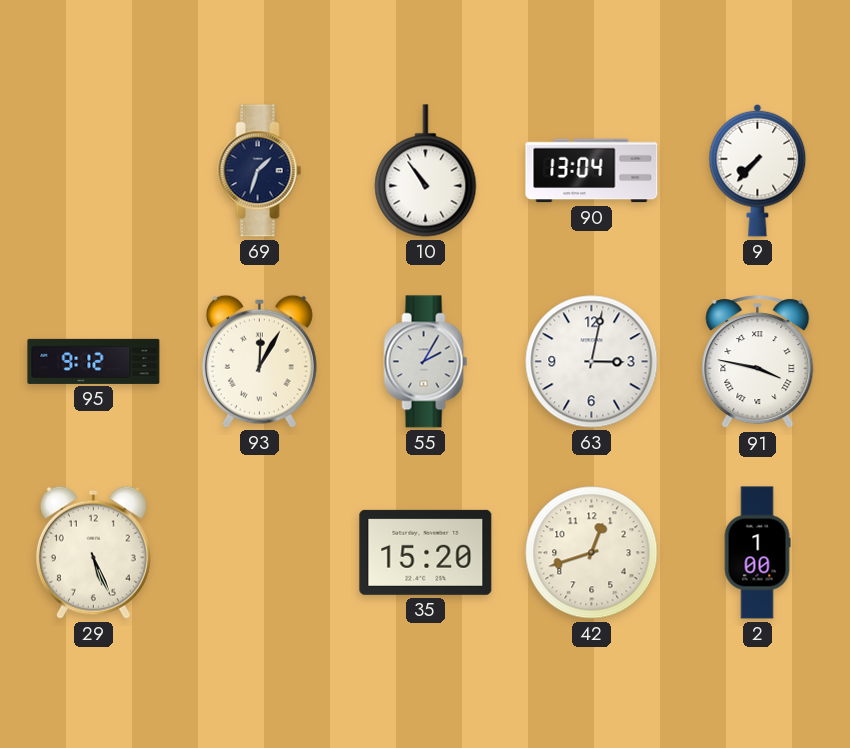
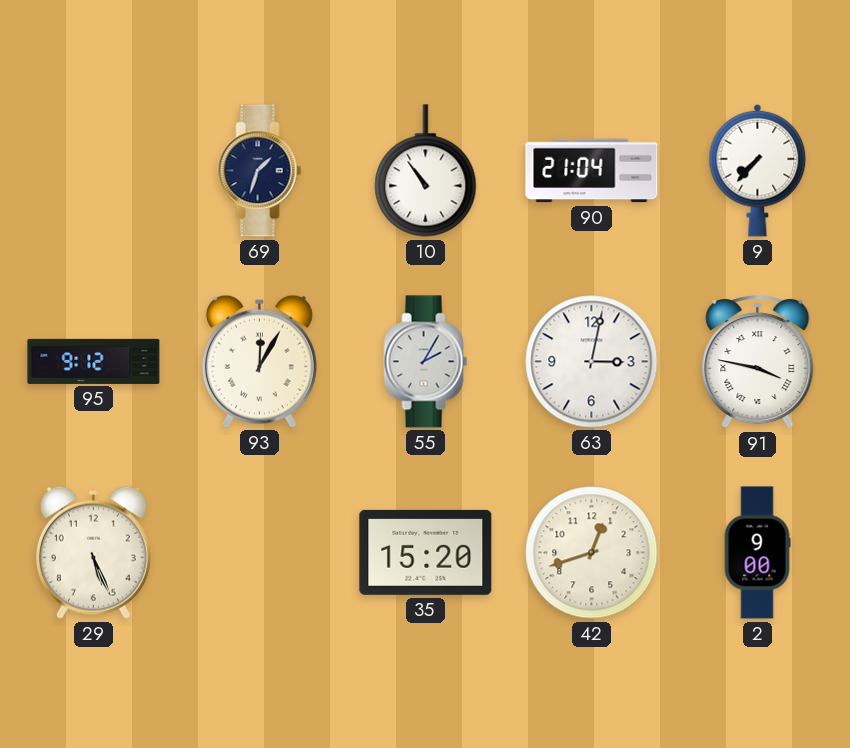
90: 13:04 -> 21:04 (592, 171)
2: 1:00 -> 9:00 (757, 553)
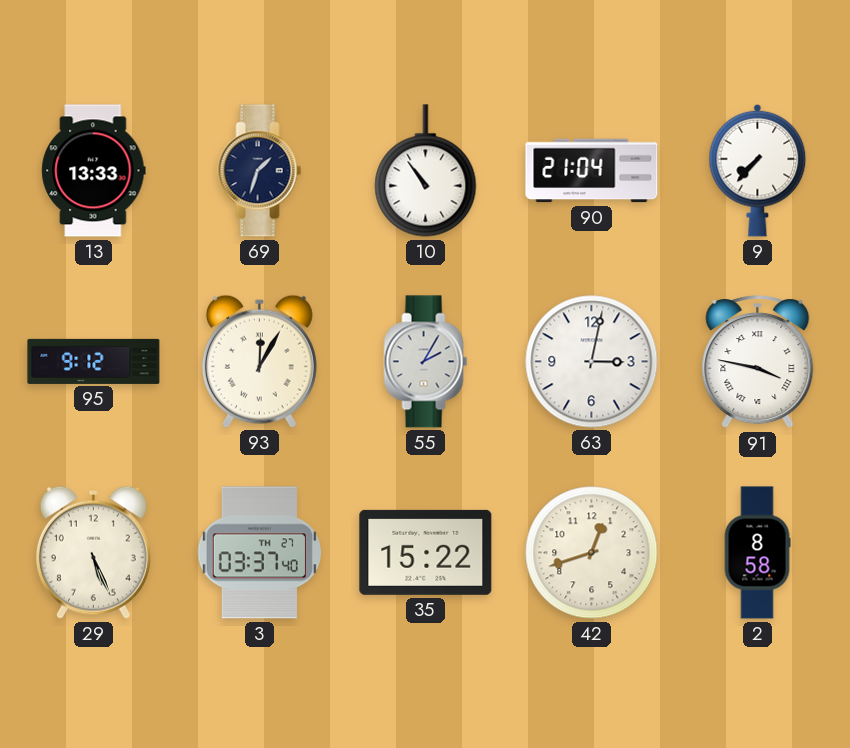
13: none -> 13:33 (94, 171)
3: none -> 03:37 (259, 553)
35: 15:20 -> 15:22 (426, 552)
2: 9:00 -> 8:58 (757, 553)
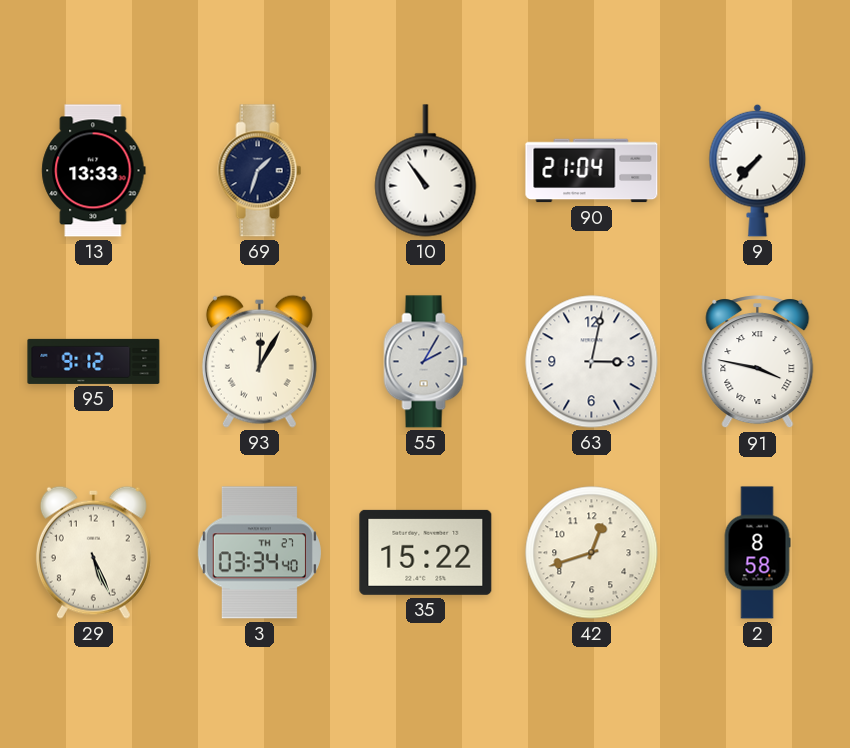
3: 03:37 -> 03:34 (259, 553)
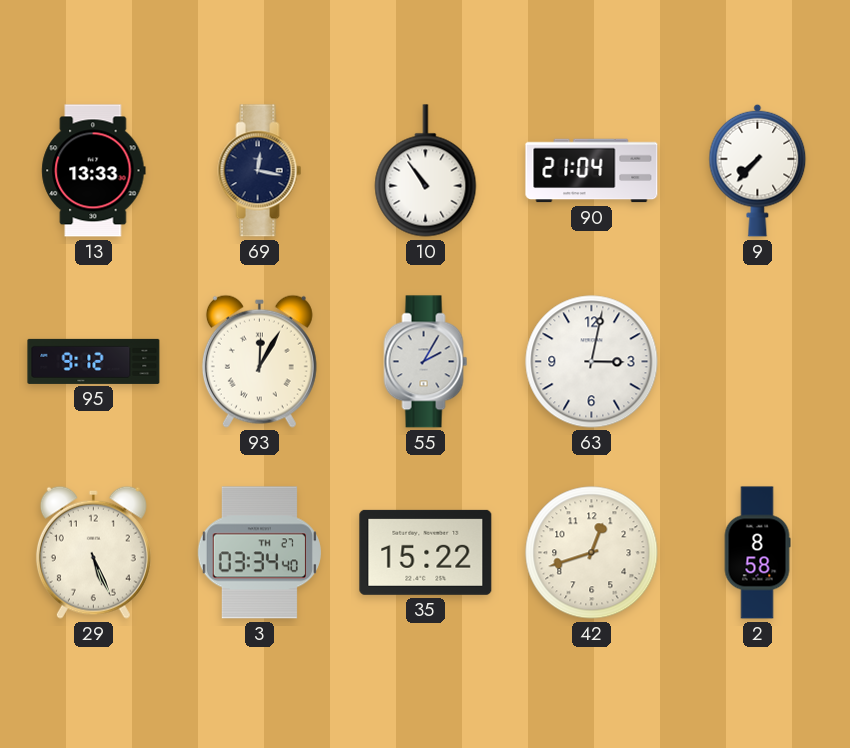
69: 1:33 -> 12:17 (260, 171)
91: 3:47 -> none (758, 362)
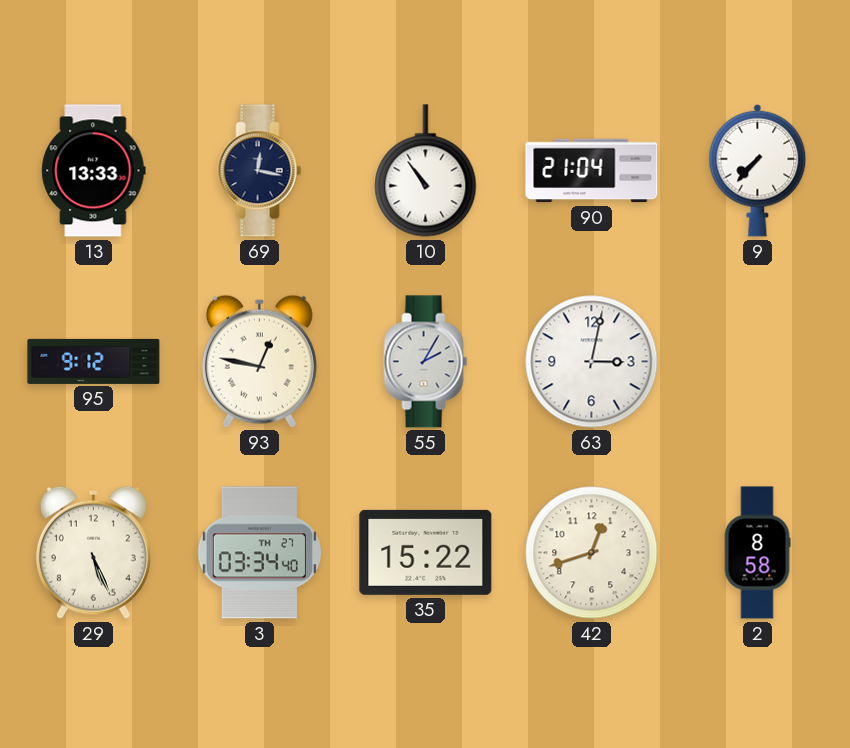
93: 12:05 -> 12:47 (259, 361)
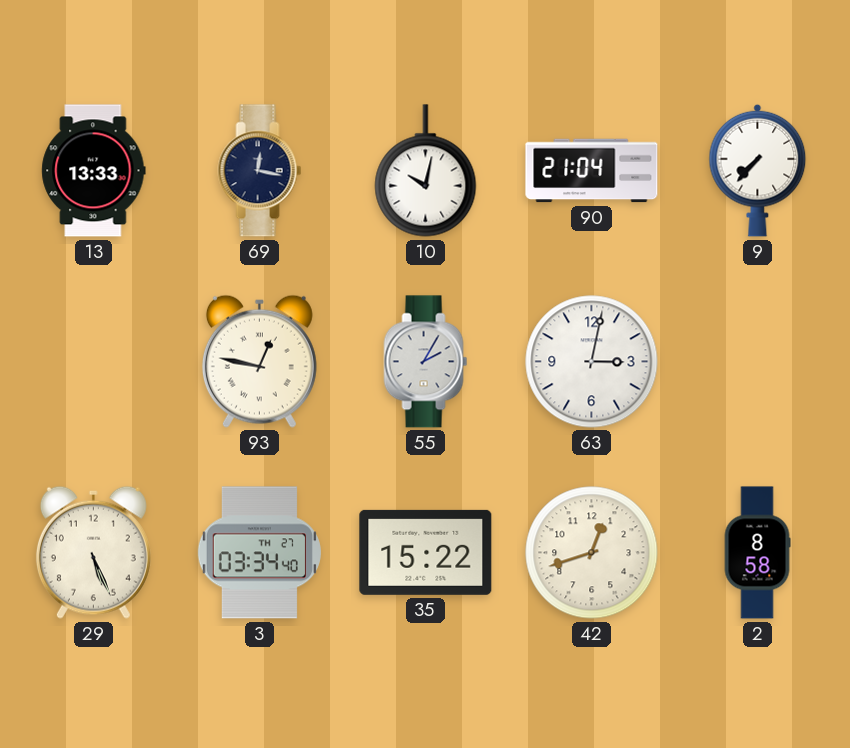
10: 10:54 -> 10:02 (426, 171)
95: 9:12 -> none (94, 361)
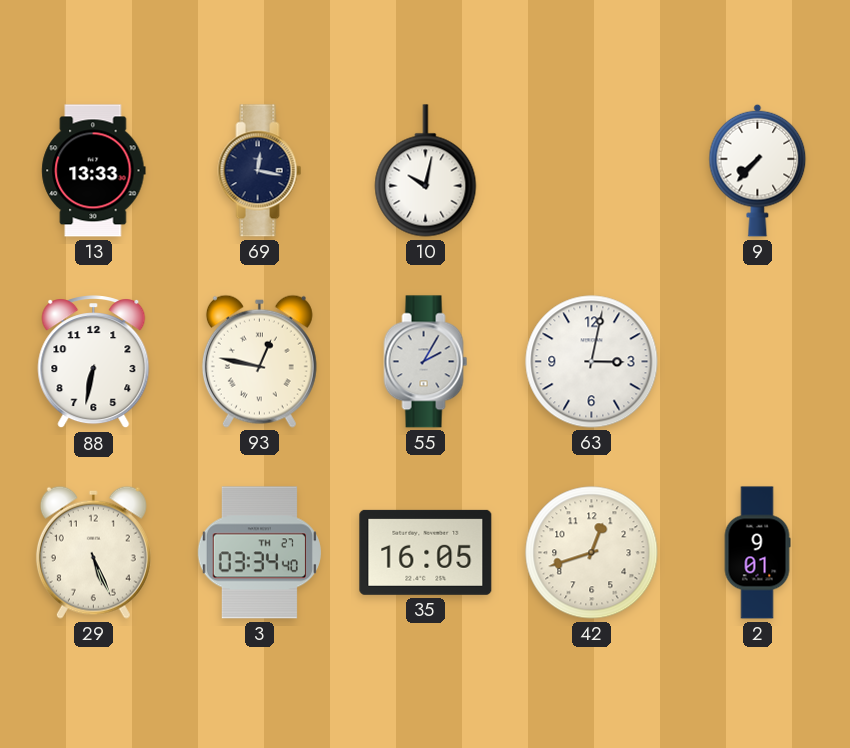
90: 21:04 -> none (592, 171)
88: none -> 6:32 (94, 362)
35: 15:22 -> 16:05 (426, 552)
2: 8:58 -> 9:01 (757, 553)
